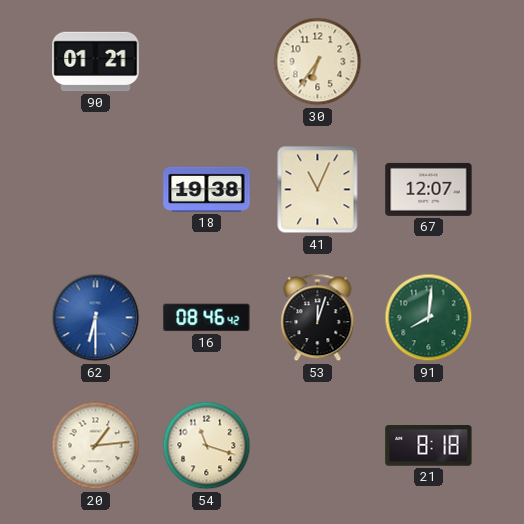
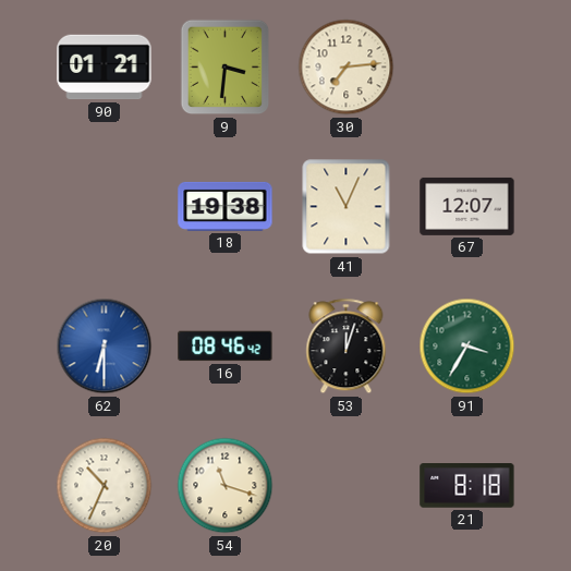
9: none -> 3:31 (226, 68)
30: 6:36 -> 7:14 (347, 68)
91: 8:01 -> 3:35 (467, 347)
20: 1:14 -> 10:34 (105, 486)
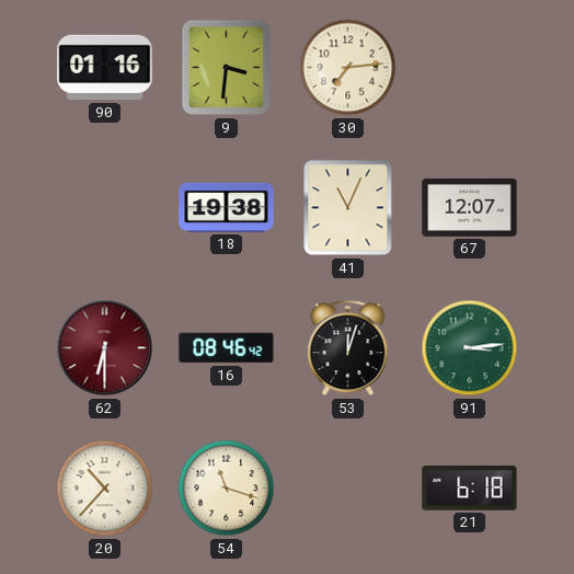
90: 01:21 -> 01:16 (105, 68)
62 dial: blue -> burgundy (105, 348)
91: 3:35 -> 3:14 (470, 348)
20: 10:34 -> 10:37 (105, 489)
21: 8:18 -> 6:18 (470, 489)
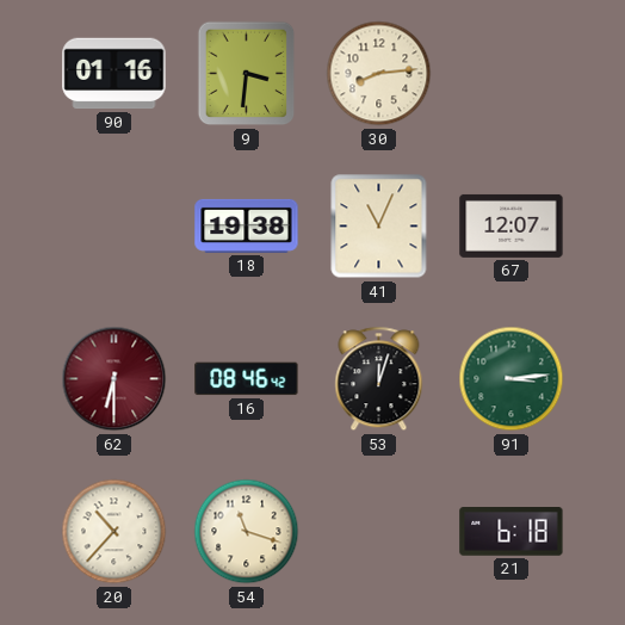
30: 7:14 -> 8:14 (379, 74)
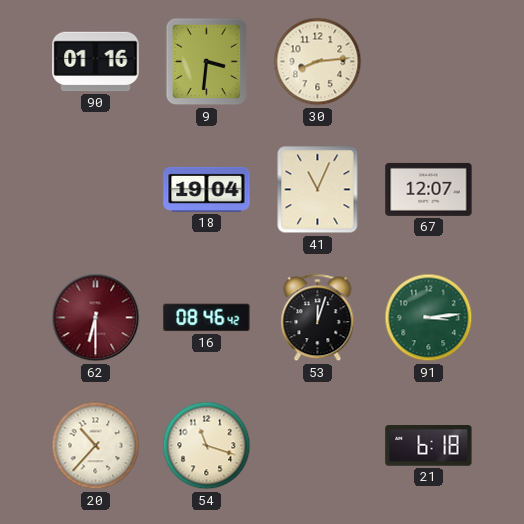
18: 19:38 -> 19:04 (207, 189)
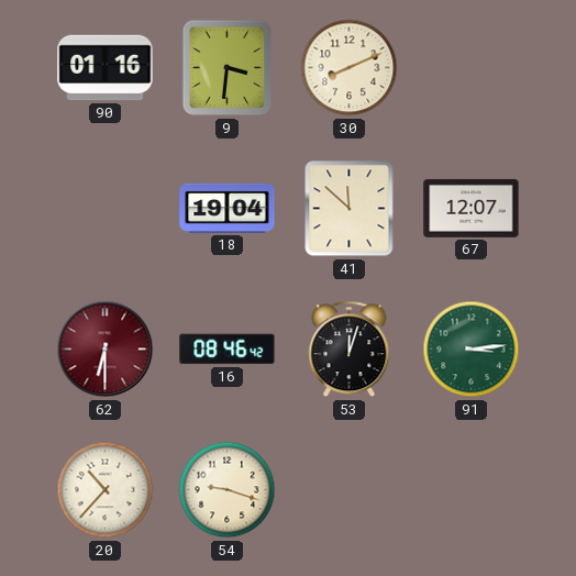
30: 8:14 -> 8:11 (350, 68)
41: 11:04 -> 11:52 (350, 209)
54: 11:18 -> 9:18 (228, 490)
21: 6:18 -> none (429, 446)
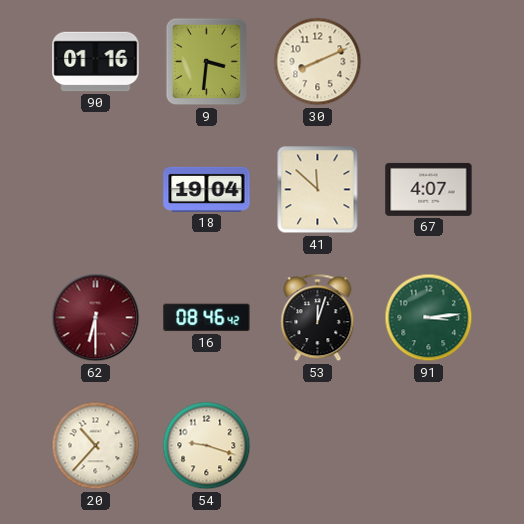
67: 12:07 -> 4:07 (429, 189)
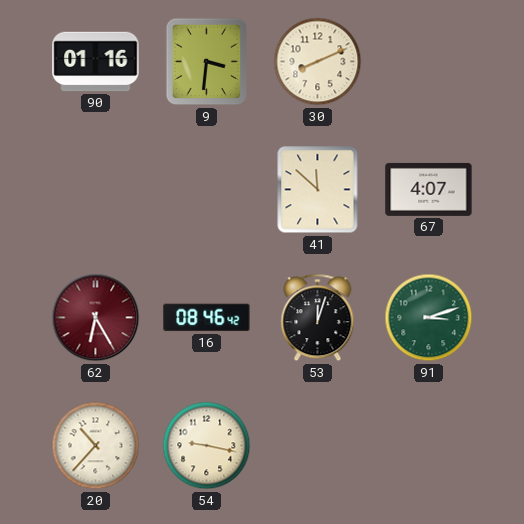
18: 19:04 -> none (207, 189)
62: 6:30 -> 6:25 (96, 318)
91: 3:14 -> 3:12 (429, 318)
54: 9:18 -> 9:17 (207, 446)
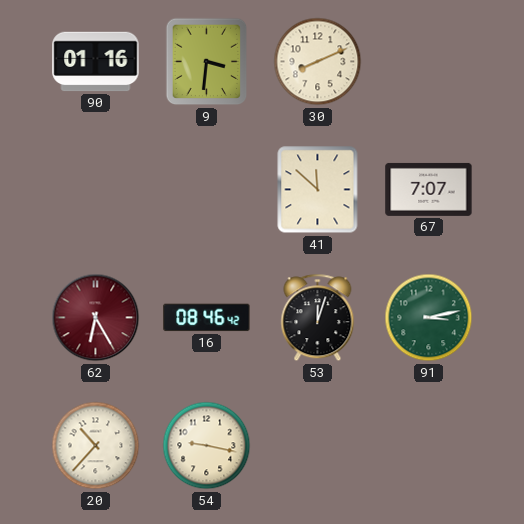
67: 4:07 -> 7:07 (429, 189)
91: 3:12 -> 3:13 (429, 318)
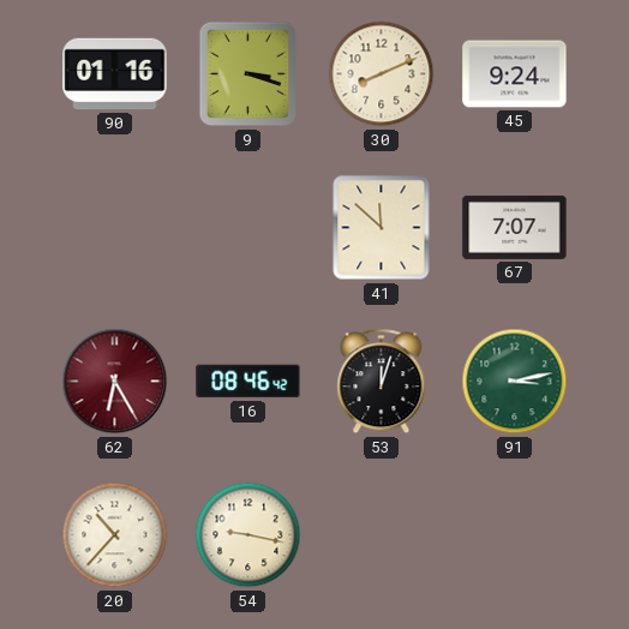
9: 3:31 -> 3:18 (248, 74)
45: none -> 9:24 (515, 74)
